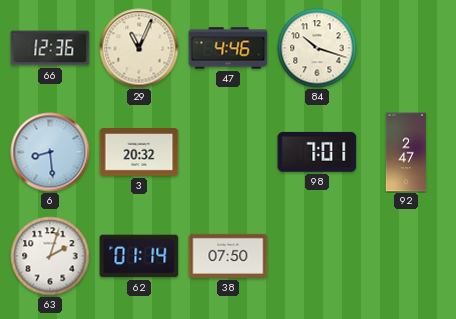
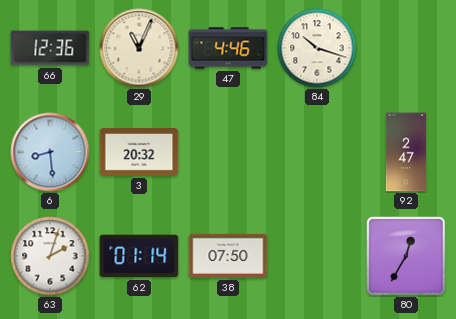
98: 7:01 -> none (317, 152)
80: none -> 12:35 (406, 256)
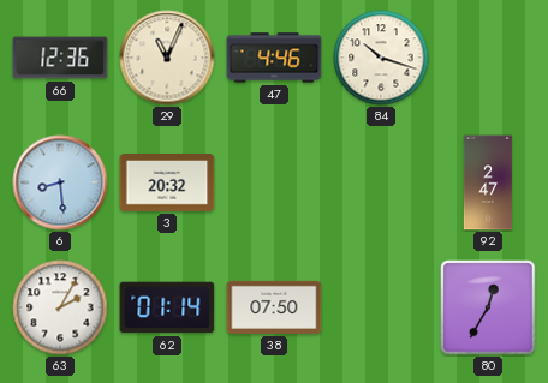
63: 2:03 -> 2:05 (60, 307)
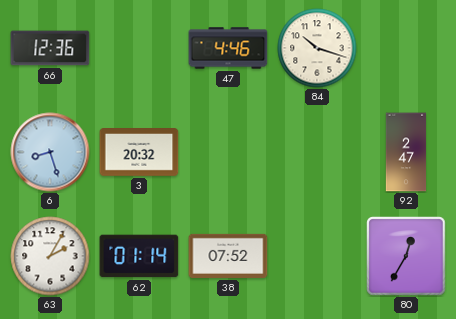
29: 11:04 -> none (167, 58)
6: 8:29 -> 8:27 (50, 152)
38: 07:50 -> 07:52 (228, 256)
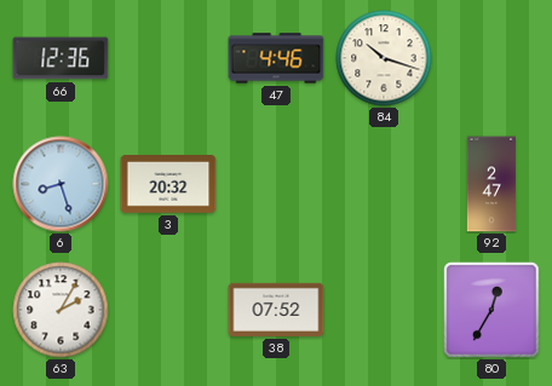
62: 01:14 -> none (139, 256)
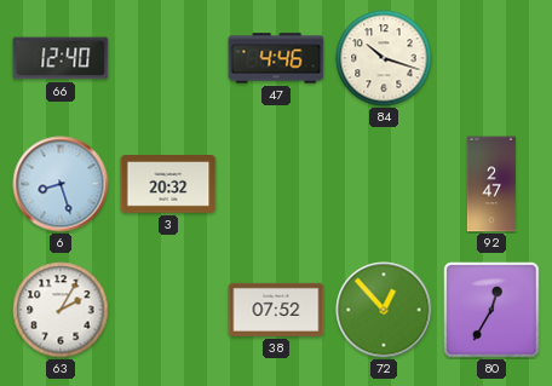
66: 12:36 -> 12:40 (61, 58)
72: none -> 12:53 (384, 310)
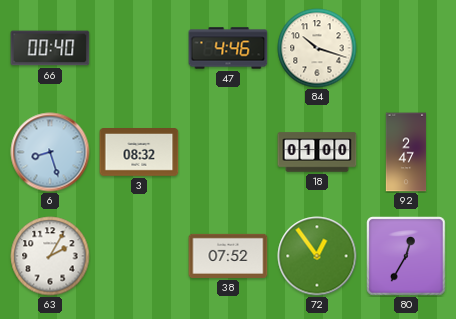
66: 12:40 -> 00:40 (50, 48)
3: 20:32 -> 08:32 (139, 153)
18: none -> 01:00 (317, 152)
72: 12:53 -> 12:54 (317, 256)
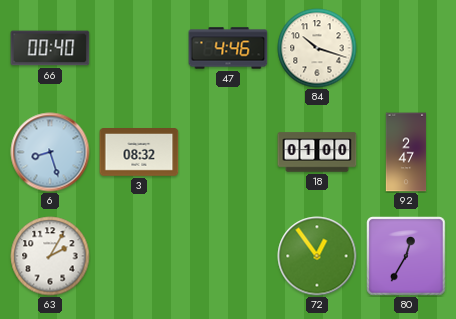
38: 07:52 -> none (228, 256)
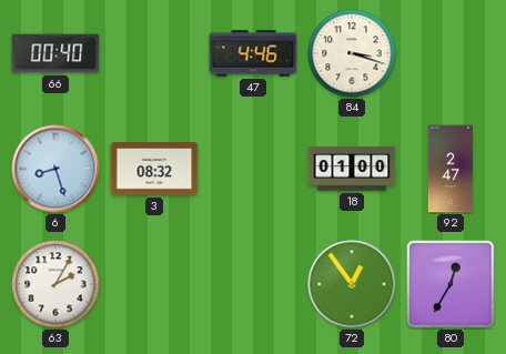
84: 10:18 -> 3:18 (352, 53)
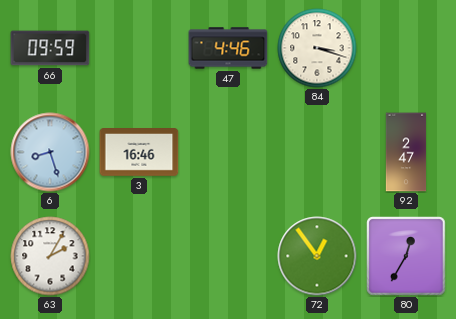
66: 00:40 -> 09:59 (50, 48)
3: 08:32 -> 16:46 (139, 153)
18: 01:00 -> none (352, 169)
